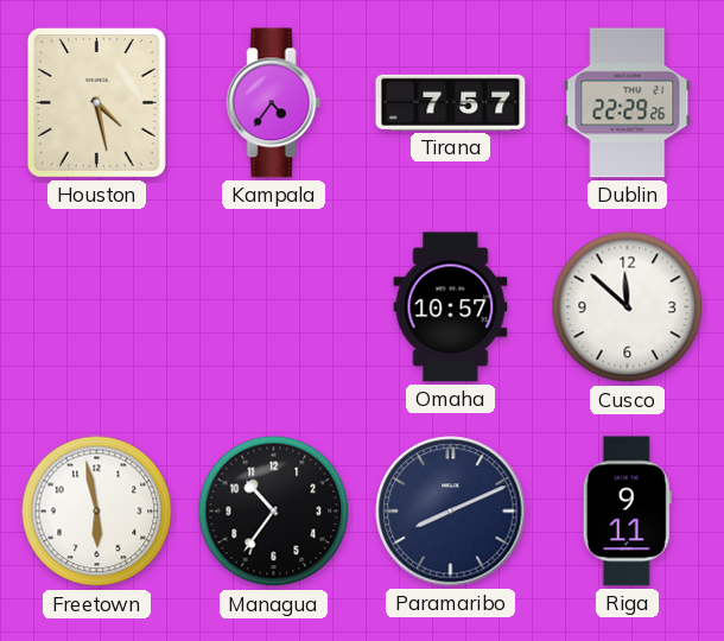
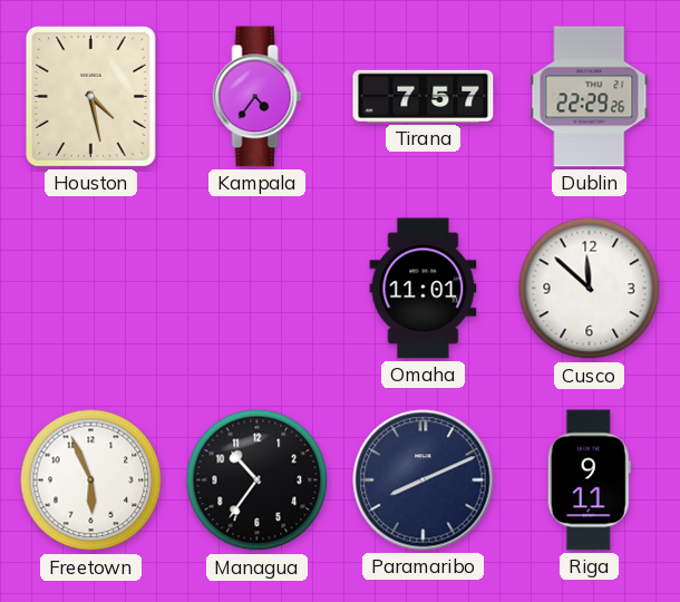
Omaha: 10:57 -> 11:01 (424, 289)
Freetown: 5:58 -> 5:56 (91, 480)
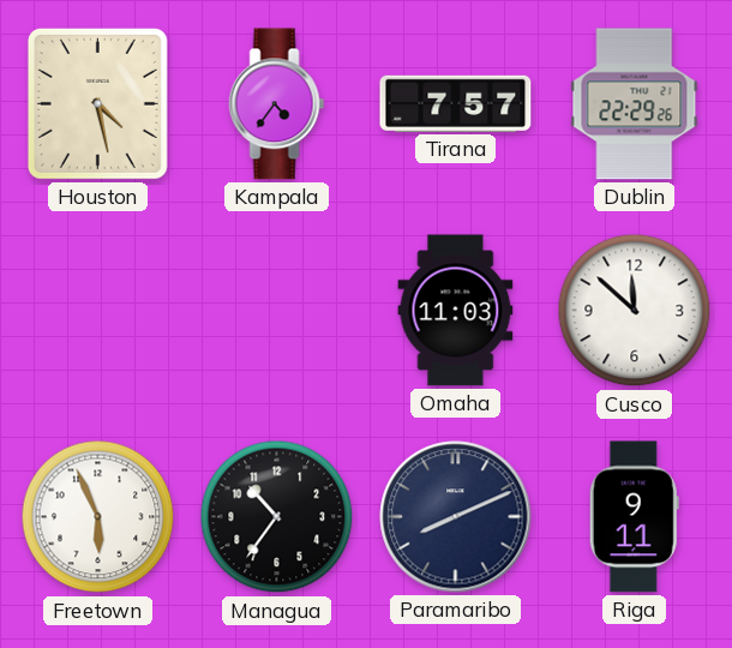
Omaha: 11:01 -> 11:03 (456, 311)
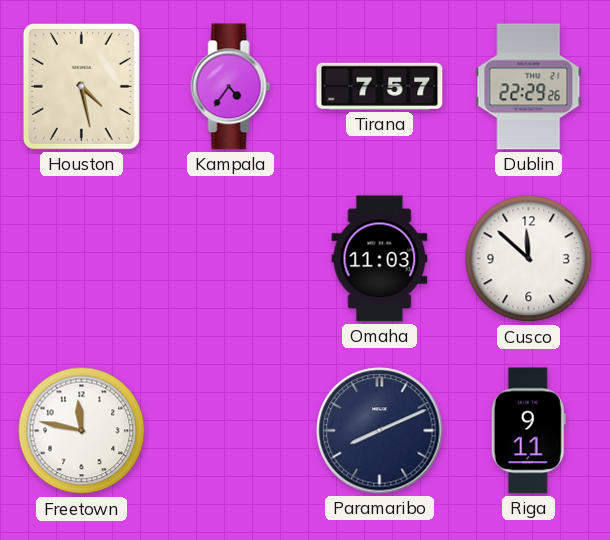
Freetown: 5:56 -> 11:47 (82, 431)
Managua: 10:36 -> none (277, 517)
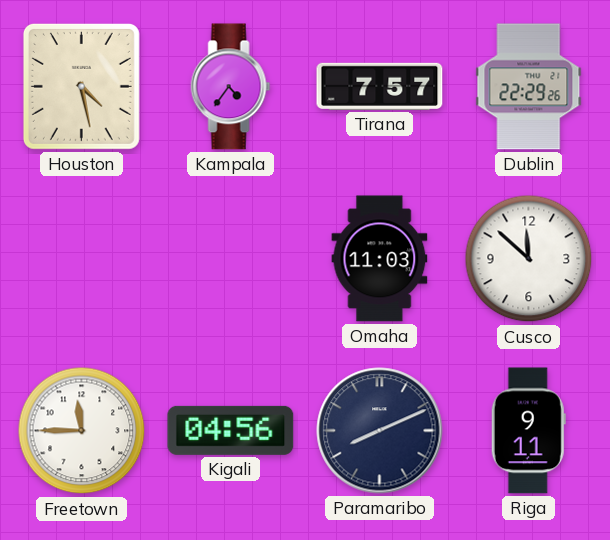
Freetown: 11:47 -> 11:45 (82, 431)
Kigali: none -> 04:56 (231, 430)
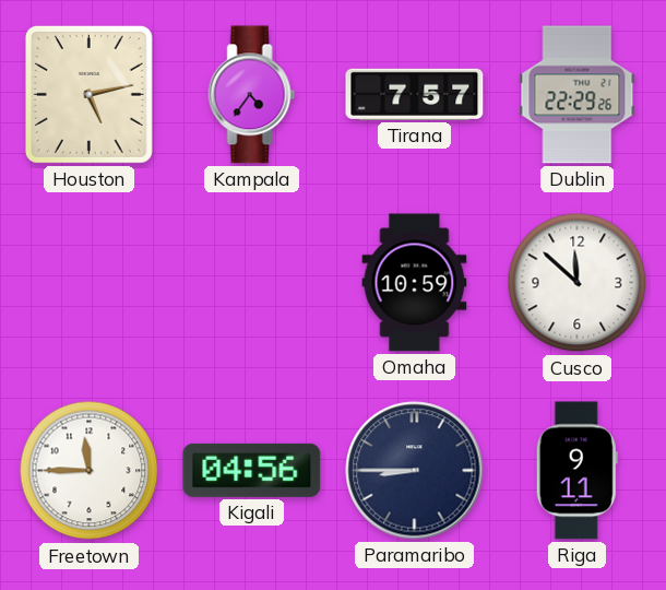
Houston: 4:28 -> 5:13 (88, 94)
Omaha: 11:03 -> 10:59 (415, 283)
Paramaribo: 8:11 -> 8:45 (415, 471)
